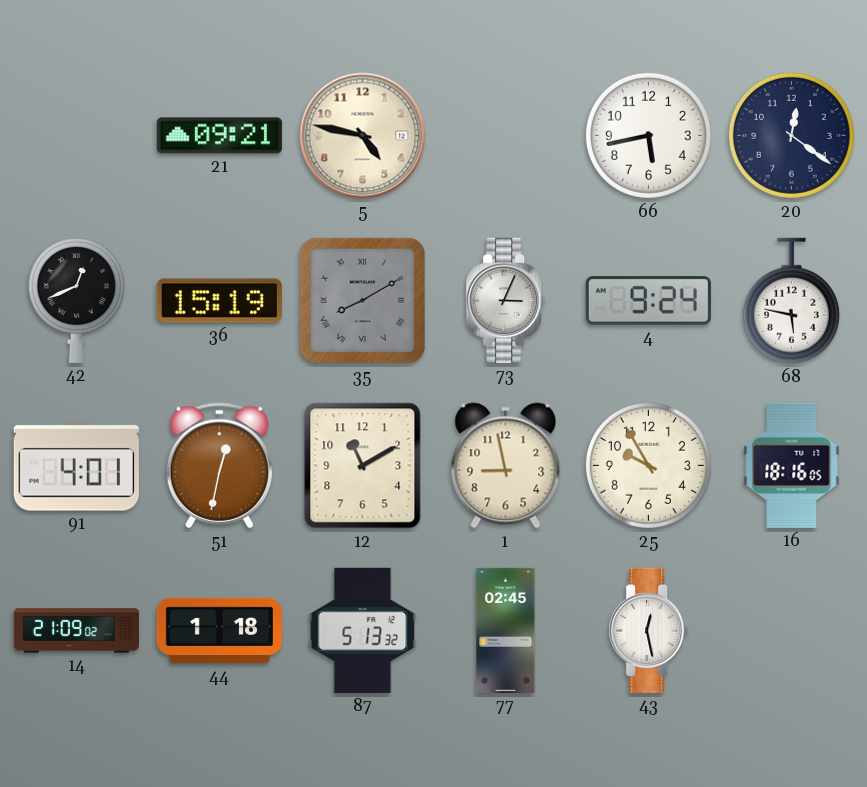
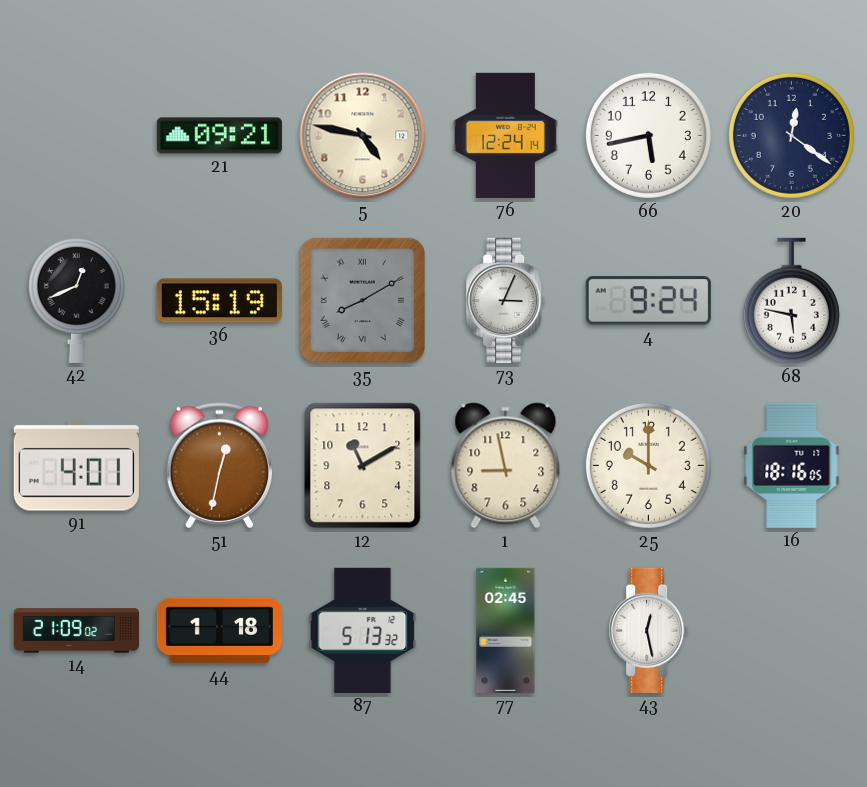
76: none -> 12:24 (506, 135)
25: 9:55 -> 10:00 (648, 465)
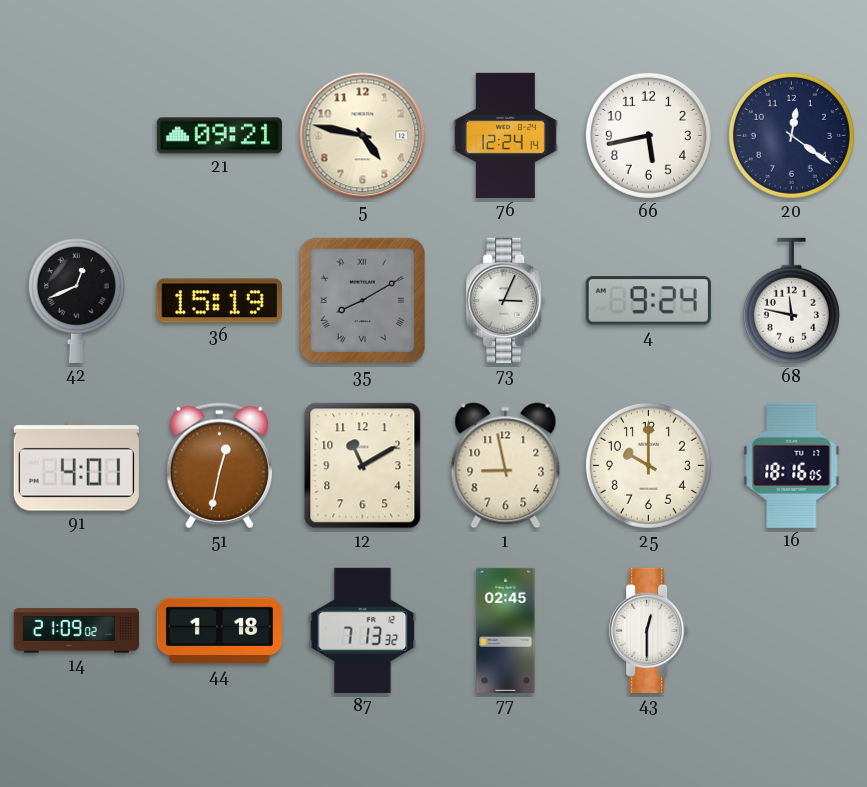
68: 5:47 -> 11:47 (791, 301)
87: 5:13 -> 7:13 (363, 630)
43: 12:28 -> 12:30 (649, 630)
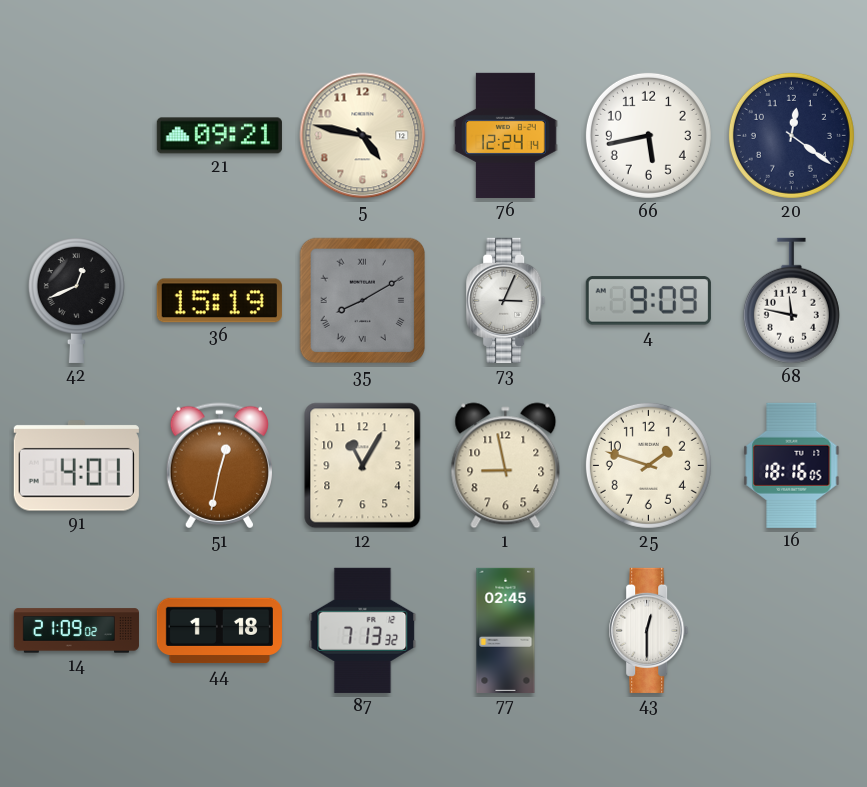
4: 9:24 -> 9:09 (648, 301)
12: 11:10 -> 11:05 (363, 466)
25: 10:00 -> 1:48 (648, 465)
